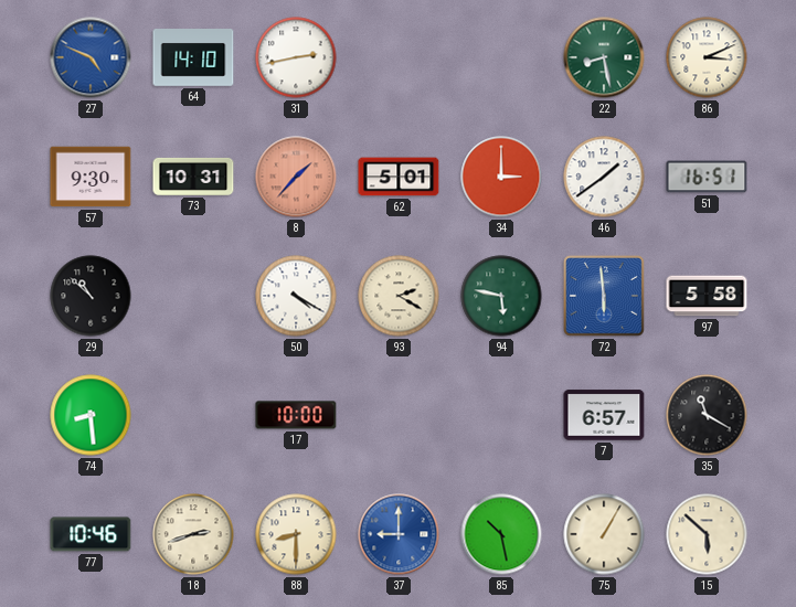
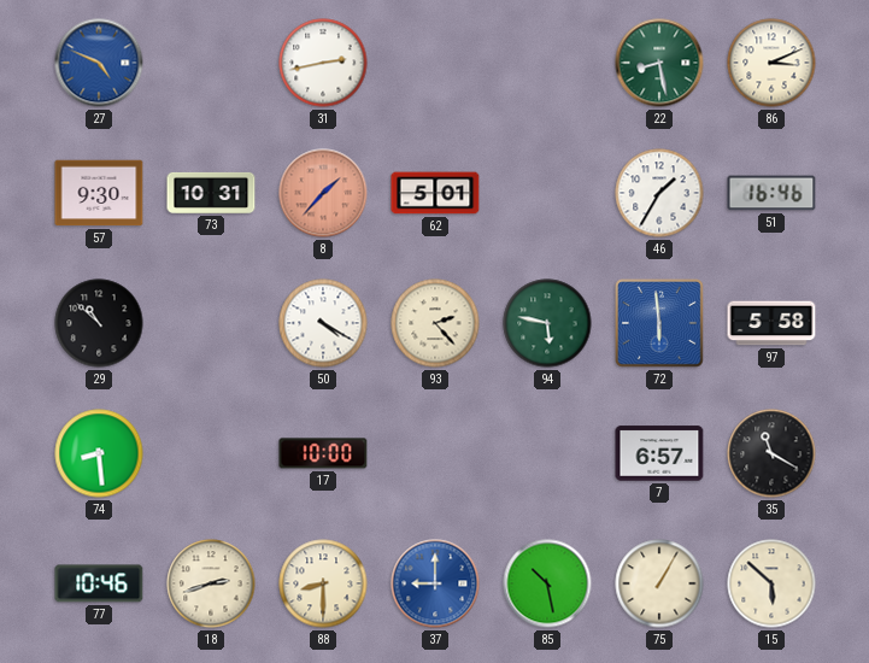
64: 14:10 -> none (193, 57)
34: 3:00 -> none (501, 177)
46: 1:39 -> 1:35 (659, 193)
51: 16:51 -> 16:46 (771, 193)
93: 2:20 -> 2:23 (435, 323)
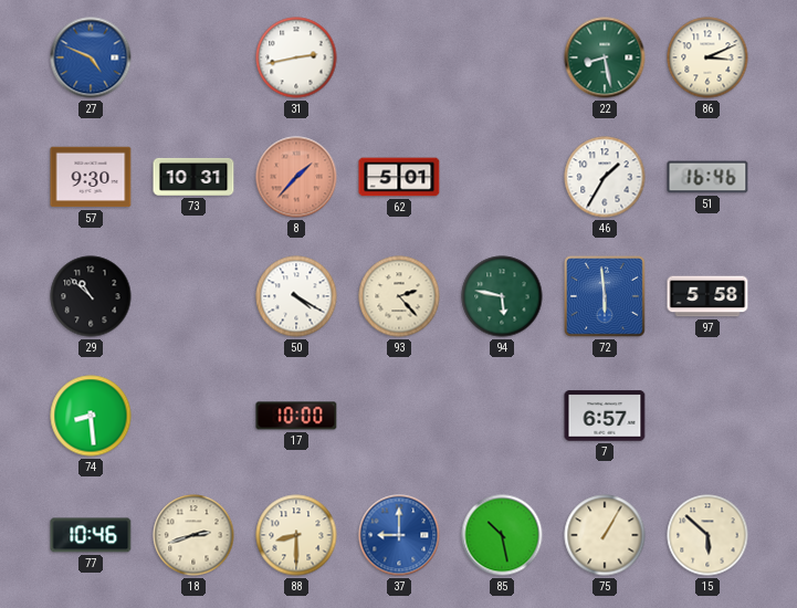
35: 11:20 -> none (771, 453)
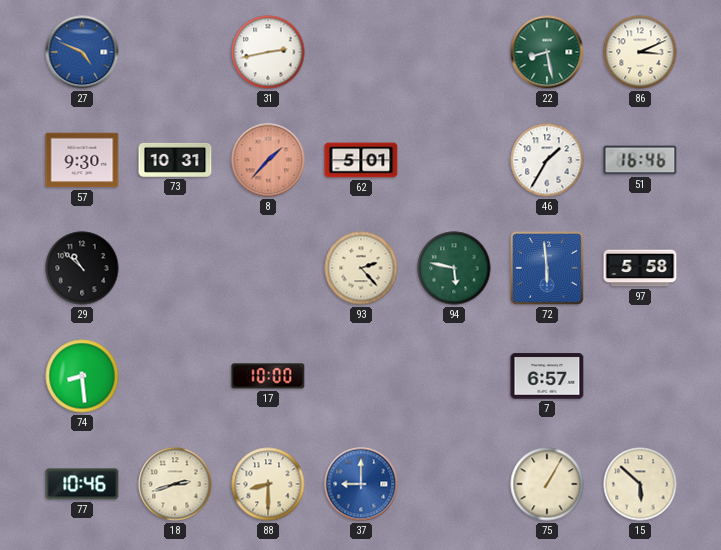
50: 4:20 -> none (296, 296)
85: 10:28 -> none (502, 535)
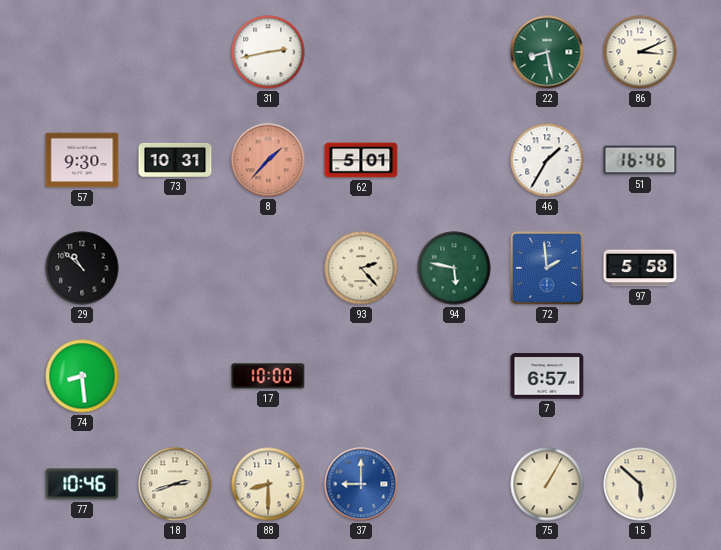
27: 4:49 -> none (82, 52)
72: 5:59 -> 1:59 (547, 268)
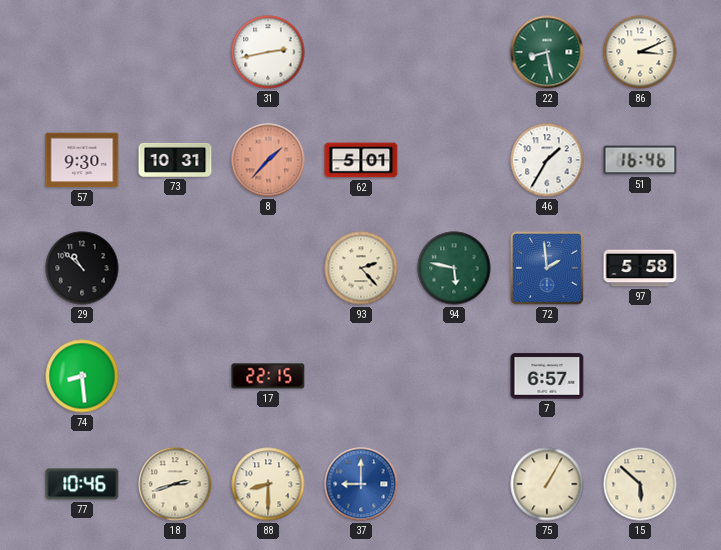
17: 10:00 -> 22:15 (268, 376)
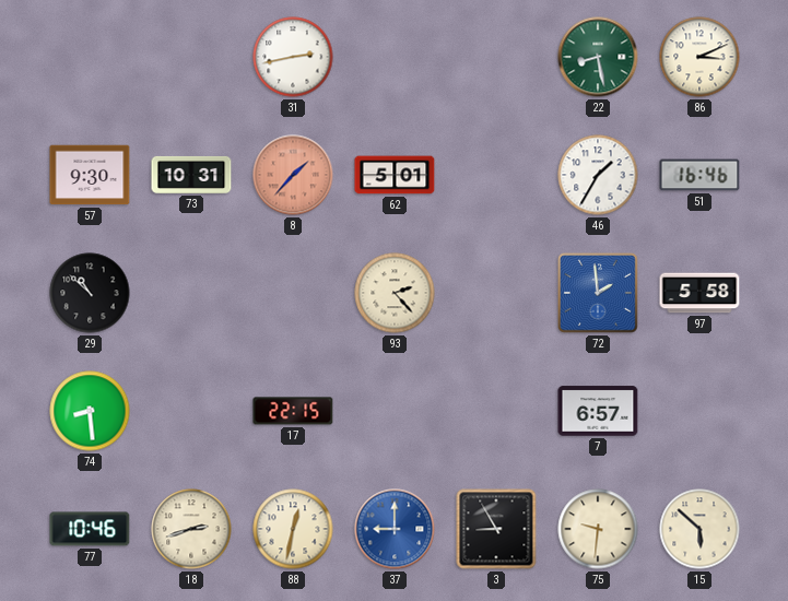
94: 5:47 -> none (454, 268)
88: 8:30 -> 12:32 (293, 529)
3: none -> 8:55 (496, 529)
75: 1:05 -> 9:31 (598, 529)
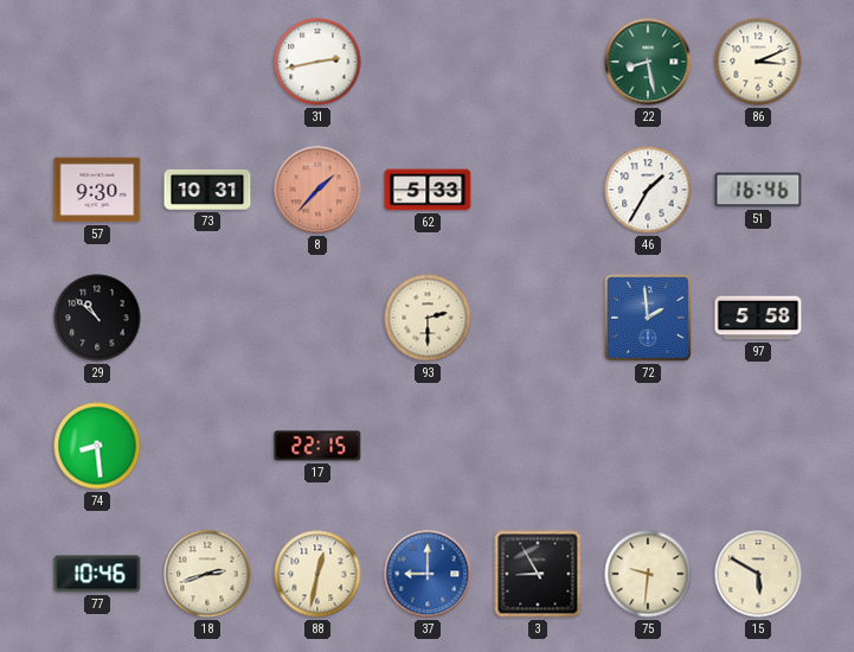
62: 5:01 -> 5:33 (428, 190)
93: 2:23 -> 2:30 (428, 318)
7: 6:57 -> none (598, 411)
15: 5:52 -> 5:50 (758, 574)
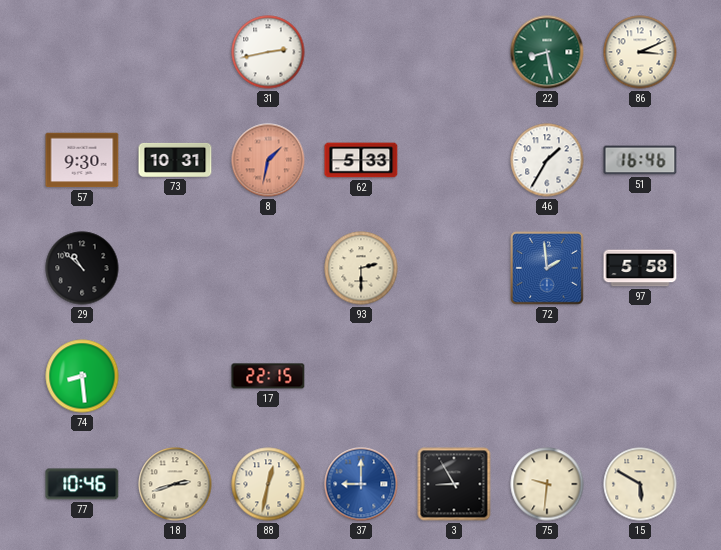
8: 1:37 -> 1:32 (268, 160)
